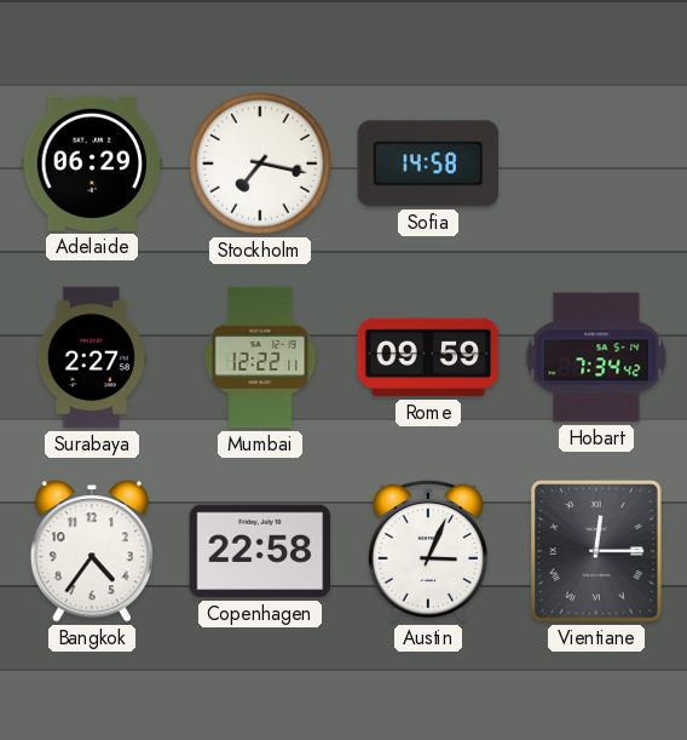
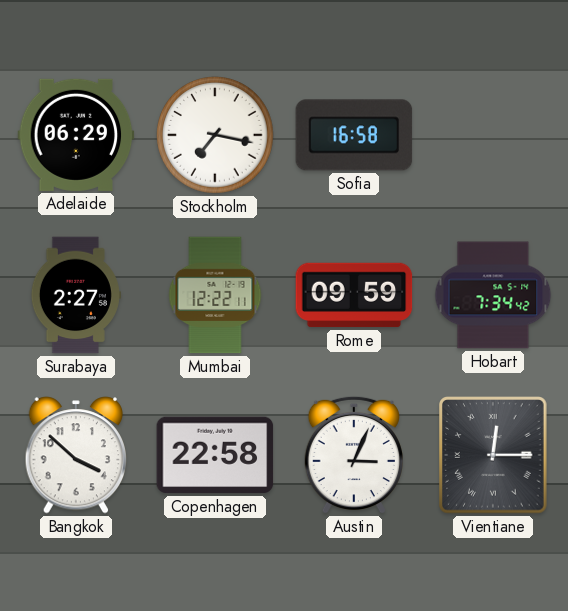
Sofia: 14:58 -> 16:58 (354, 135)
Bangkok: 4:36 -> 3:52 (75, 455)
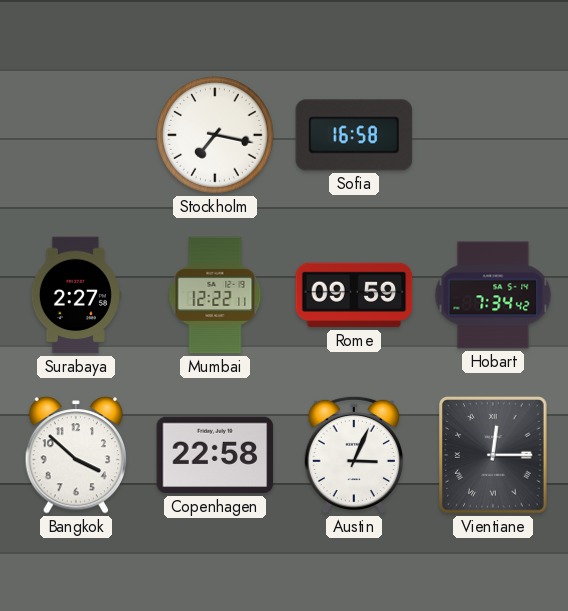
Adelaide: 06:29 -> none (76, 135)
